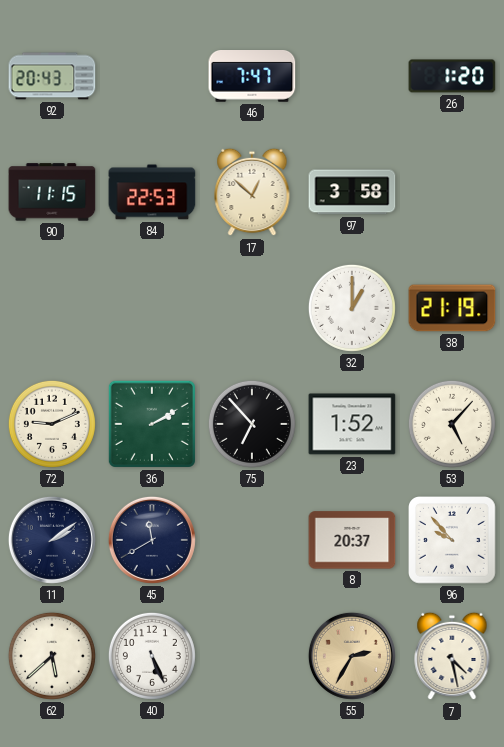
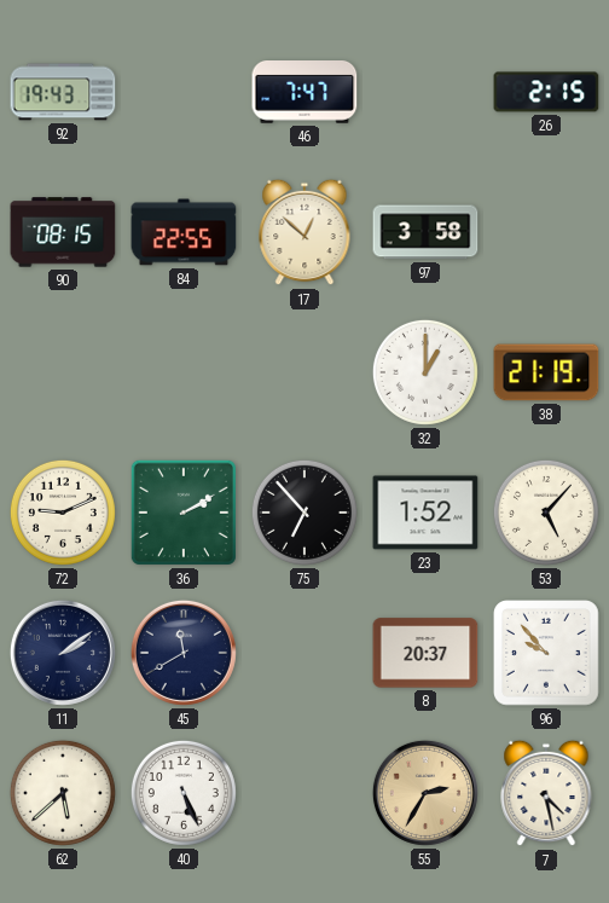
92: 20:43 -> 19:43 (63, 92)
26: 1:20 -> 2:15 (546, 92)
90: 11:15 -> 08:15 (63, 232)
84: 22:53 -> 22:55 (184, 232)
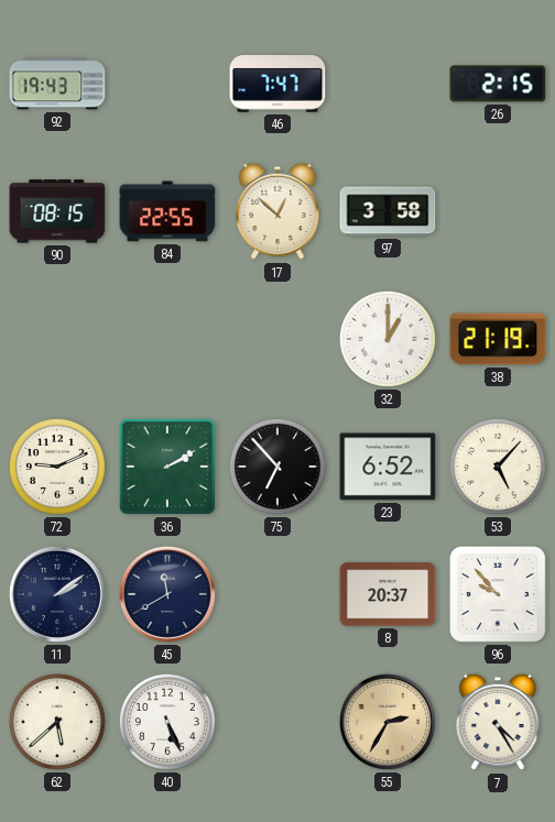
23: 1:52 -> 6:52 (388, 467)
7: 4:28 -> 4:25 (498, 722)
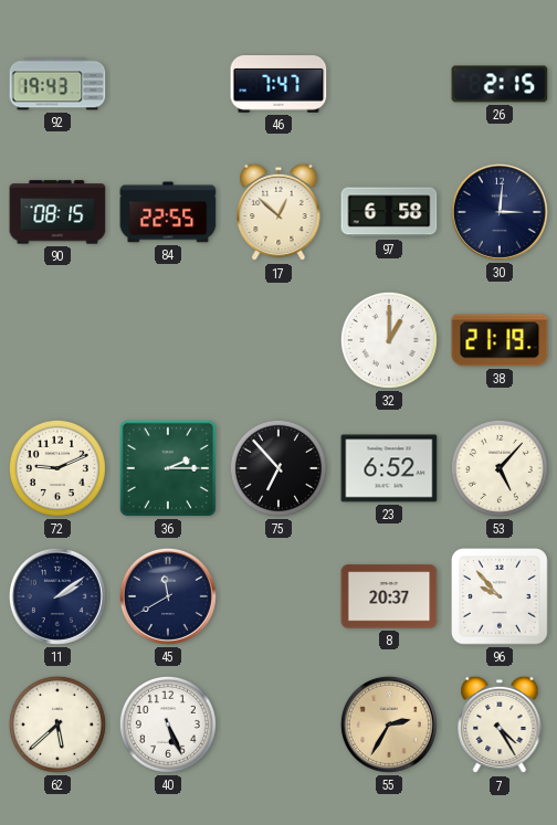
97: 3:58 -> 6:58 (389, 212)
30: none -> 3:01 (500, 212)
36: 2:10 -> 2:15 (168, 468)
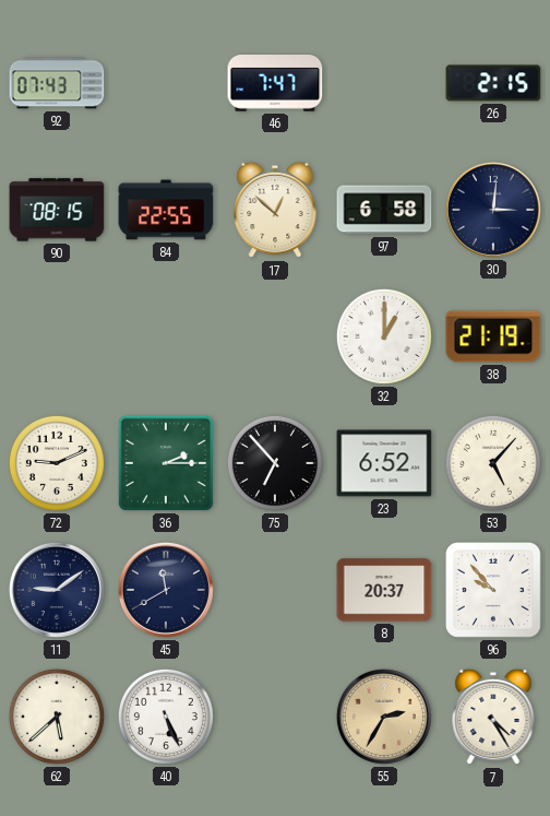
92: 19:43 -> 07:43 (57, 83)
11: 2:09 -> 9:09 (57, 590)
